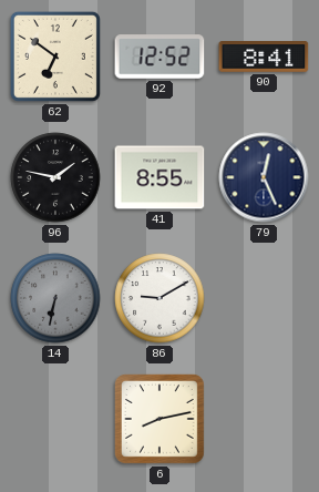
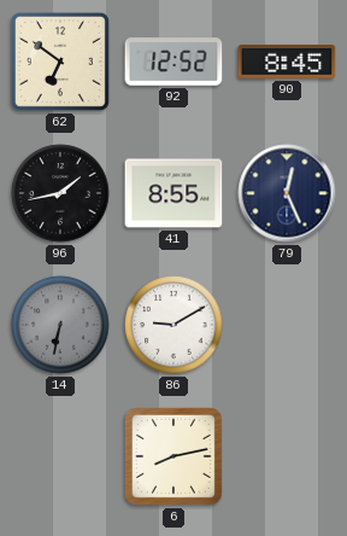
90: 8:41 -> 8:45 (287, 63)
96: 1:47 -> 1:43 (60, 193)
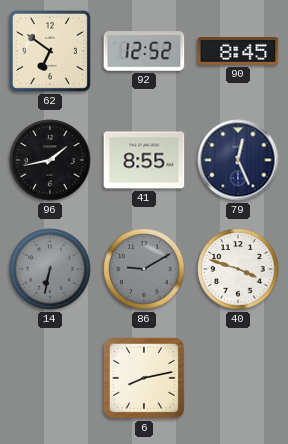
86 dial: white -> grey (144, 269)
40: none -> 3:48 (238, 269)
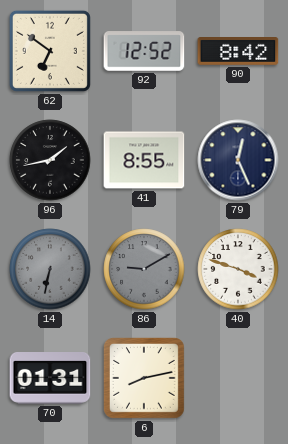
90: 8:45 -> 8:42 (238, 52)
70: none -> 01:31 (50, 379)
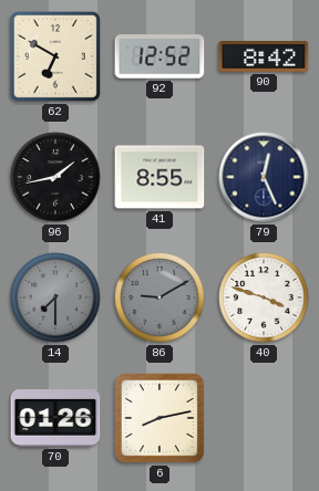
62: 6:51 -> 6:50 (55, 56)
14: 6:32 -> 7:30 (55, 297)
70: 01:31 -> 01:26 (55, 419)
